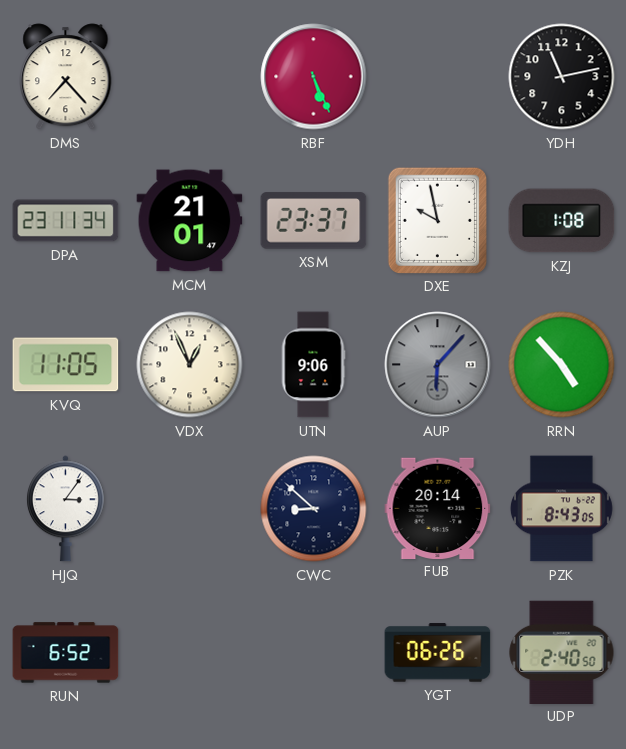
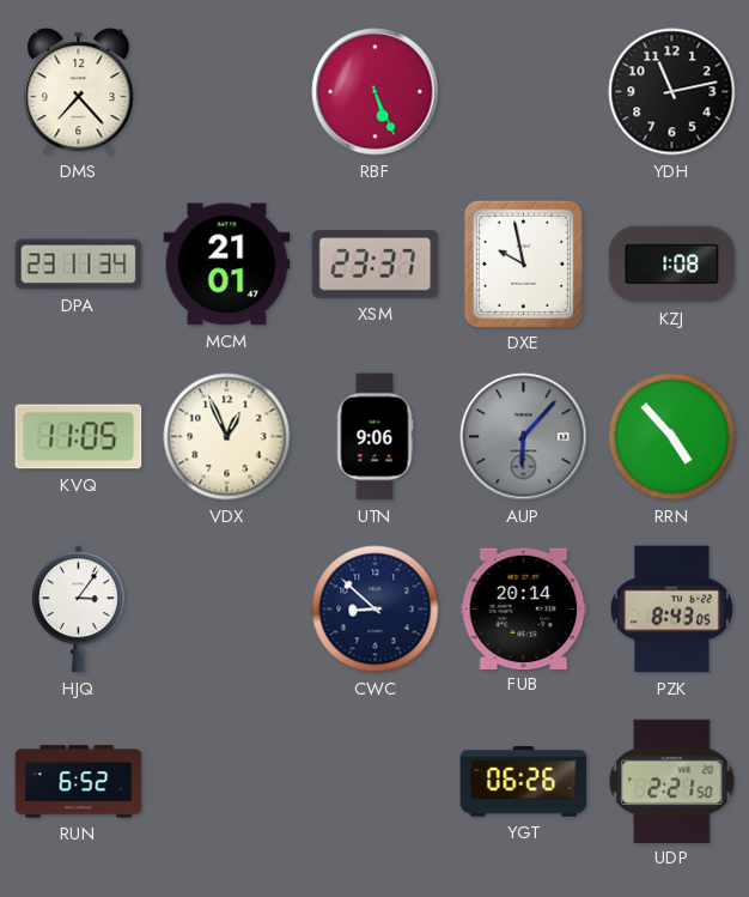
UDP: 2:40 -> 2:21 (672, 781)
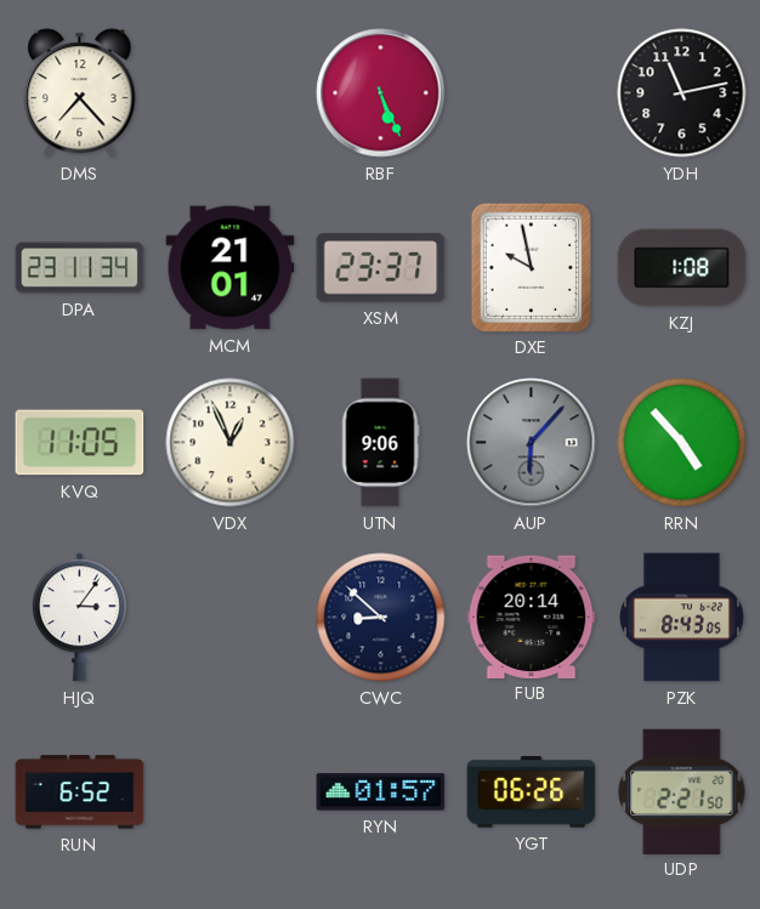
RYN: none -> 01:57 (381, 792)
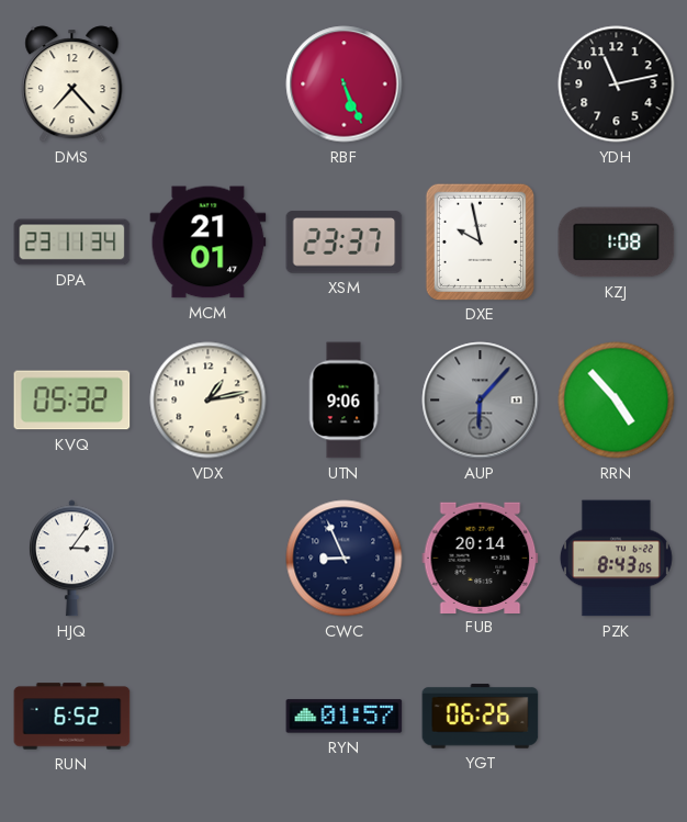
KVQ: 11:05 -> 05:32 (72, 401)
VDX: 12:56 -> 1:13 (209, 401)
CWC: 8:52 -> 8:56 (345, 559)
UDP: 2:21 -> none (682, 791)
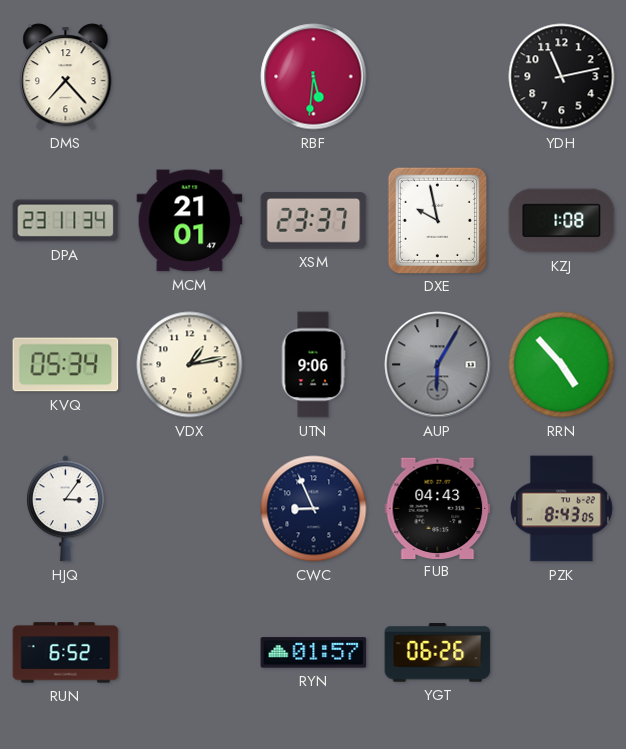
RBF: 5:26 -> 5:31 (314, 77)
KVQ: 05:32 -> 05:34 (66, 365)
AUP: 6:07 -> 6:05 (438, 365)
FUB: 20:14 -> 04:43 (438, 508)
